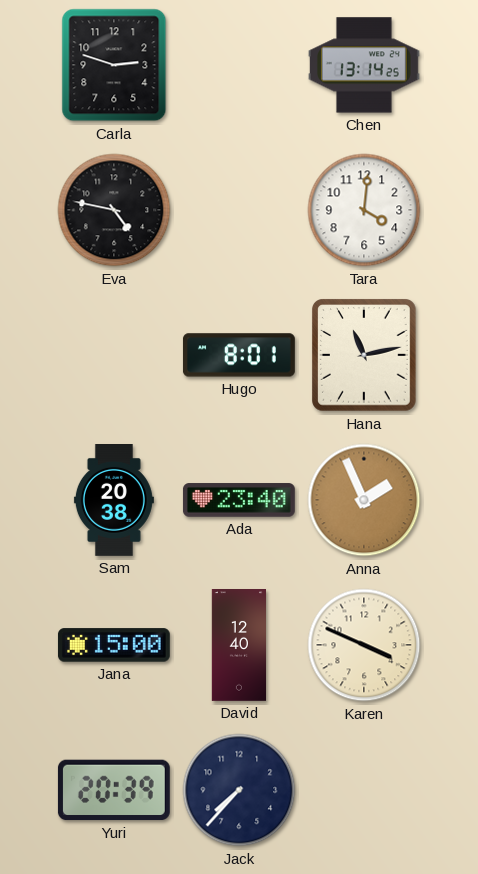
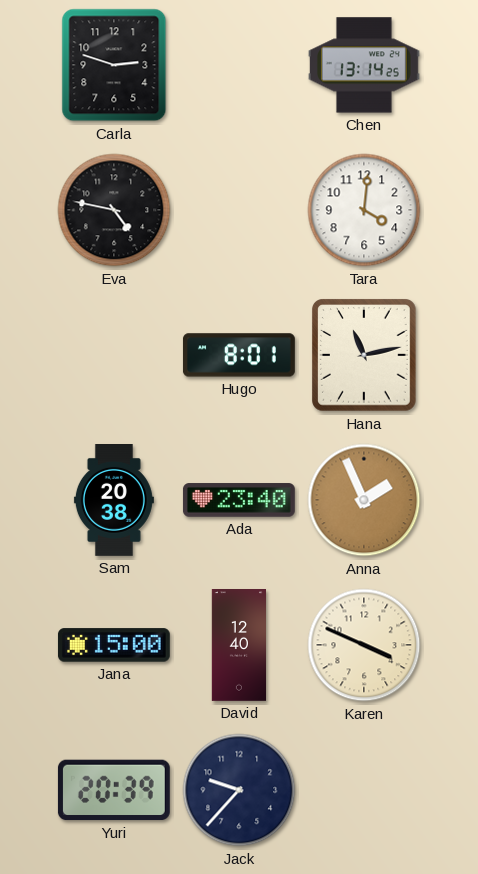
Jack: 7:37 -> 9:37 (239, 790)
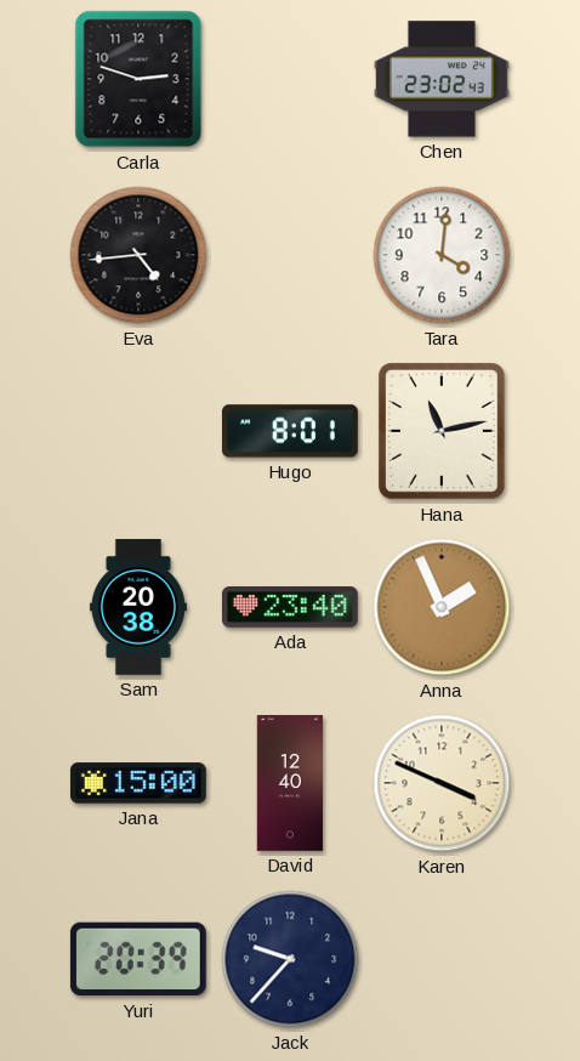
Chen: 13:14 -> 23:02 (442, 79)
Eva: 4:47 -> 4:44 (138, 255)
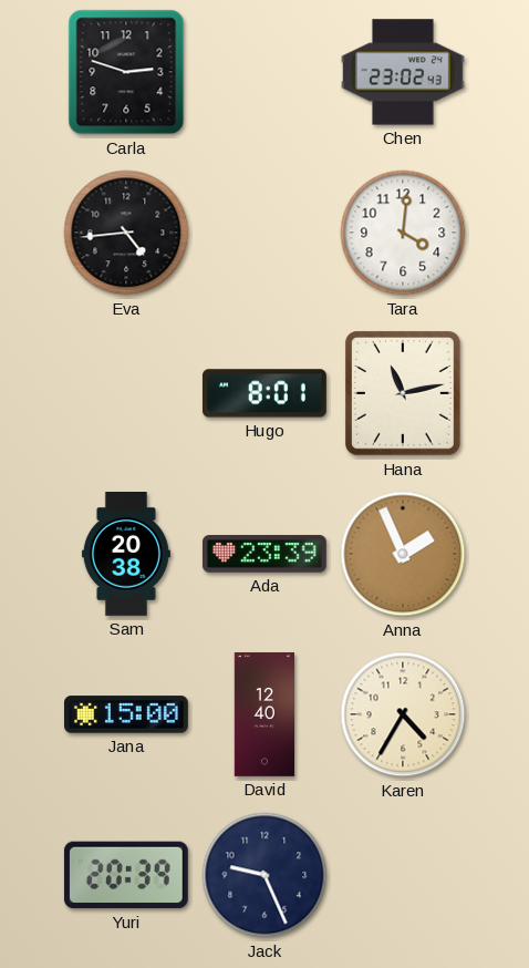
Ada: 23:40 -> 23:39 (264, 554)
Karen: 3:49 -> 4:35 (403, 714)
Jack: 9:37 -> 9:26 (264, 875)
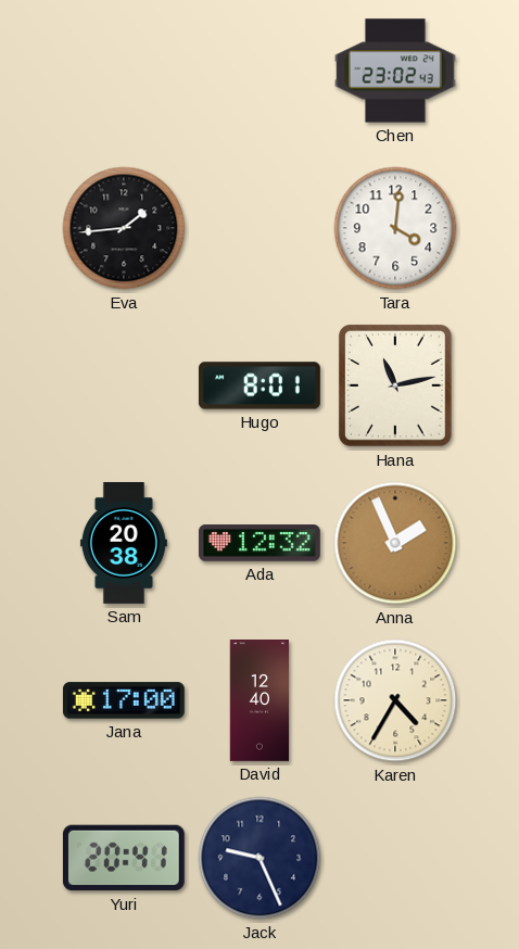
Carla: 2:48 -> none (126, 72)
Eva: 4:44 -> 1:44 (124, 228)
Ada: 23:39 -> 12:32 (259, 543)
Jana: 15:00 -> 17:00 (124, 700)
Yuri: 20:39 -> 20:41 (124, 858)
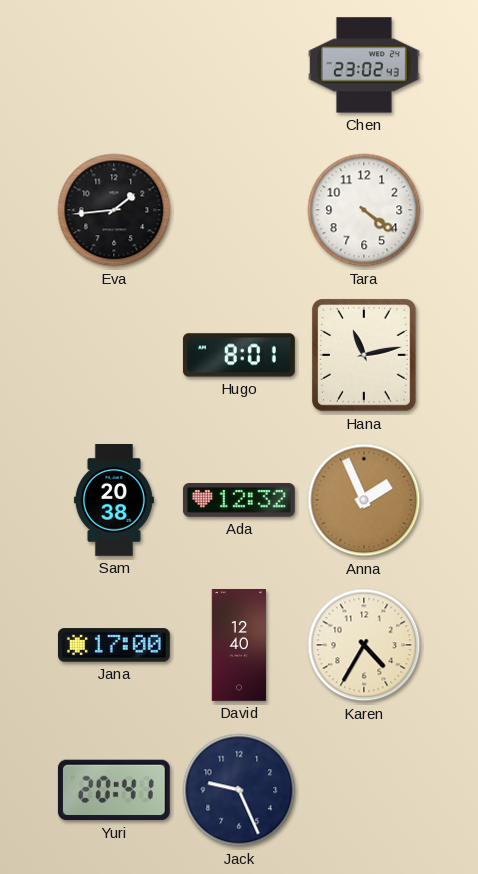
Tara: 4:01 -> 4:21 (364, 210)
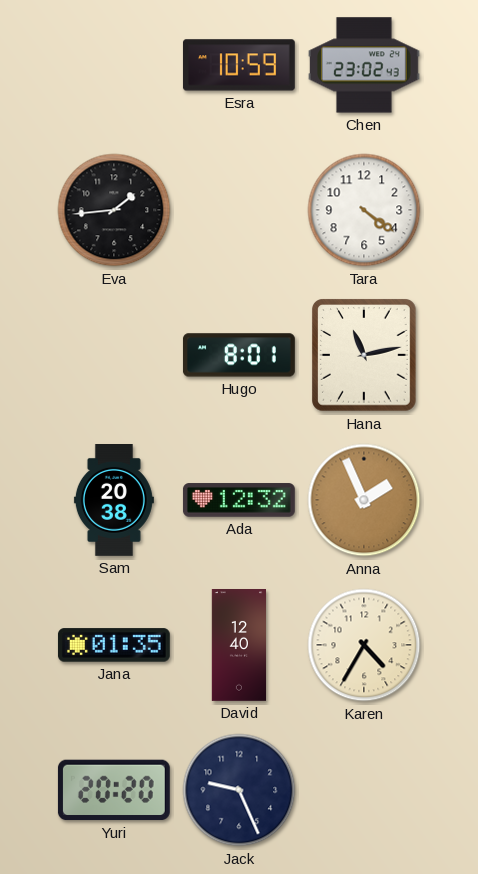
Esra: none -> 10:59 (239, 65)
Jana: 17:00 -> 01:35 (114, 645)
Yuri: 20:41 -> 20:20 (114, 790)
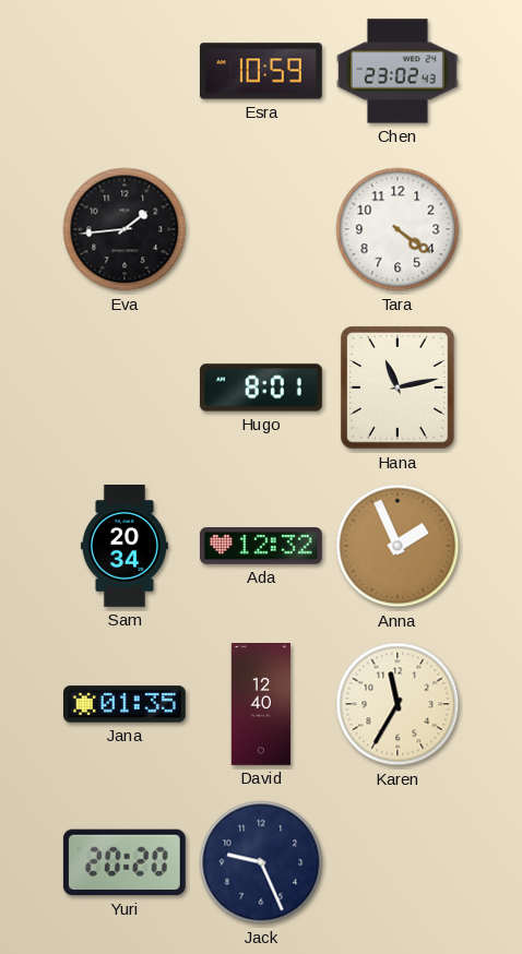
Sam: 20:38 -> 20:34 (124, 547)
Karen: 4:35 -> 11:35 (398, 704)
